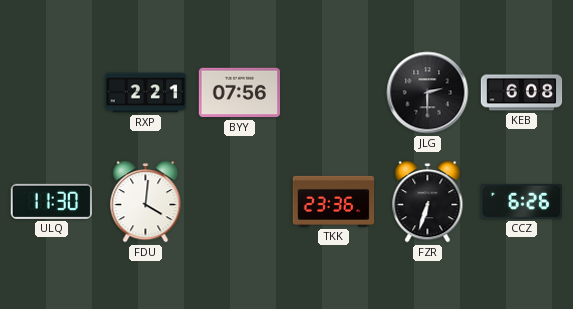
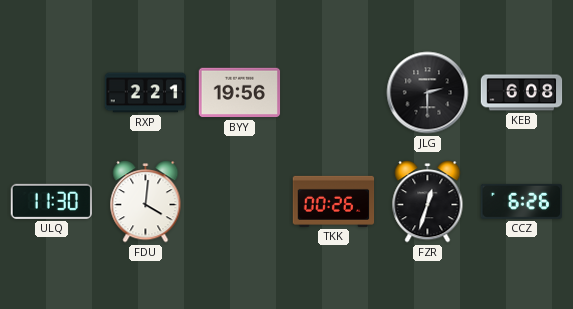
BYY: 07:56 -> 19:56 (240, 93)
TKK: 23:36 -> 00:26 (334, 201)
FZR: 6:33 -> 12:33 (428, 202)
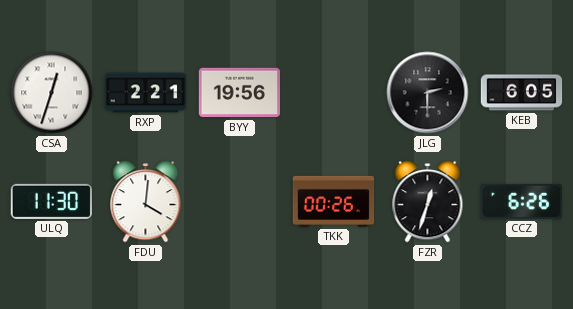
CSA: none -> 12:33 (52, 93)
KEB: 6:08 -> 6:05 (522, 93)
